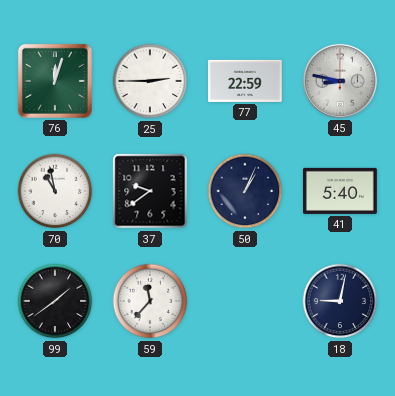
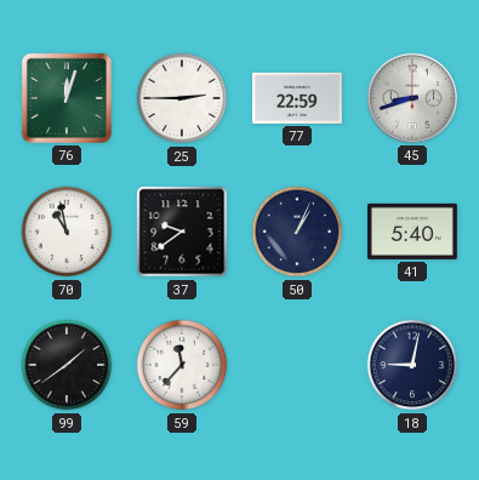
45: 8:47 -> 8:42 (412, 98)
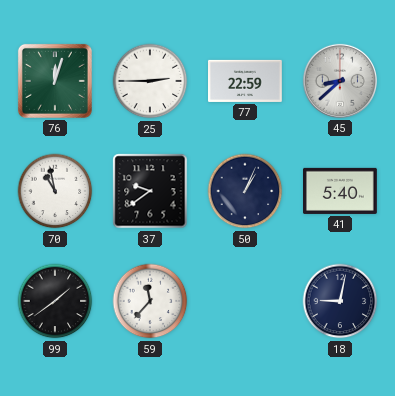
45: 8:42 -> 8:38 (340, 81)
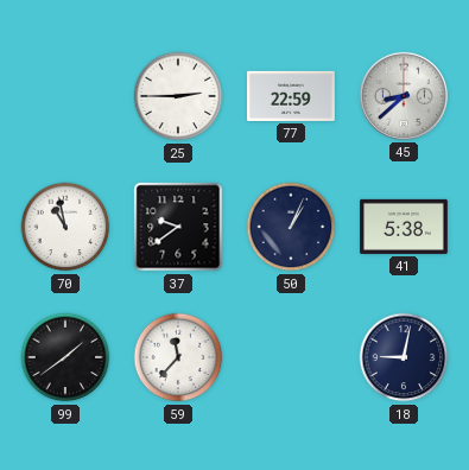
76: 12:03 -> none (55, 81)
41: 5:40 -> 5:38 (405, 227)
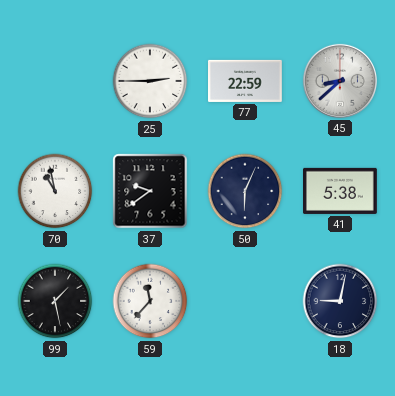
50: 1:04 -> 6:04 (245, 191)
99: 1:39 -> 1:28 (55, 301)
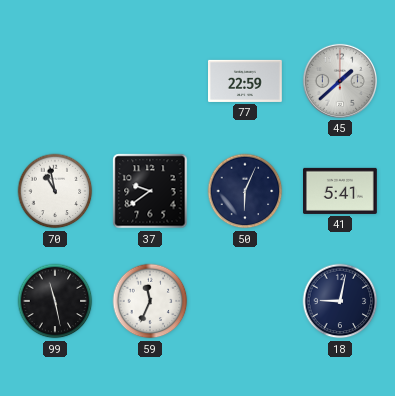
25: 2:45 -> none (150, 81)
45: 8:38 -> 1:38 (340, 81)
41: 5:38 -> 5:41 (341, 191)
99: 1:28 -> 11:28 (55, 301)
59: 11:37 -> 11:34 (150, 301)
